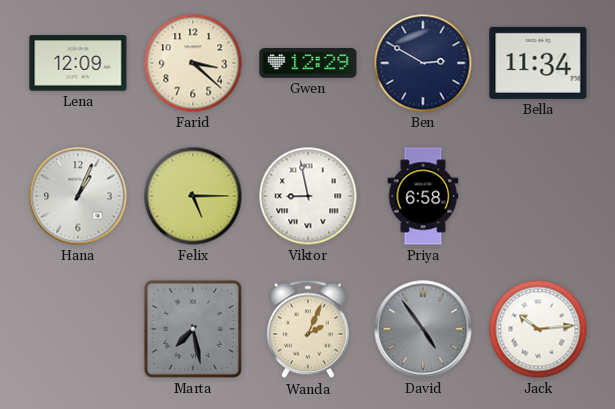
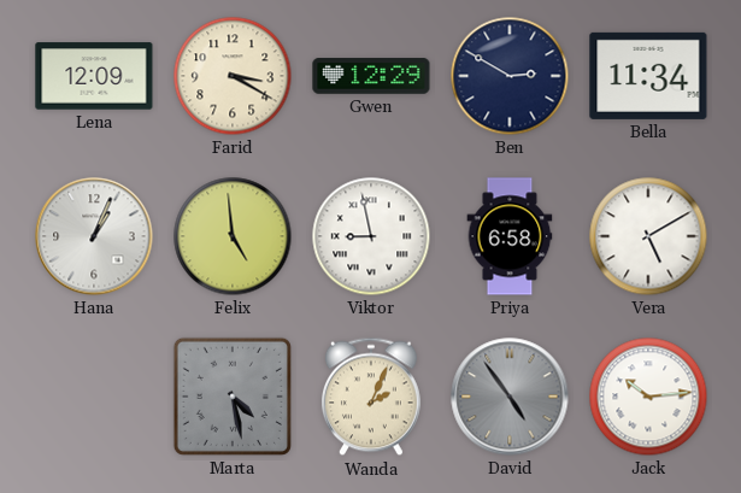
Farid: 3:22 -> 3:20 (233, 76)
Felix: 5:15 -> 4:59 (233, 236)
Vera: none -> 5:10 (648, 236)
Marta: 7:28 -> 4:28 (233, 397)
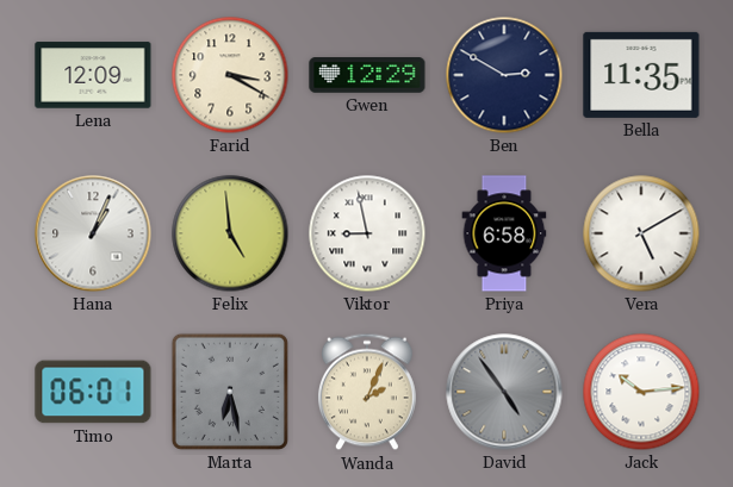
Bella: 11:34 -> 11:35 (641, 75)
Timo: none -> 06:01 (93, 392)
Marta: 4:28 -> 6:28 (230, 392)
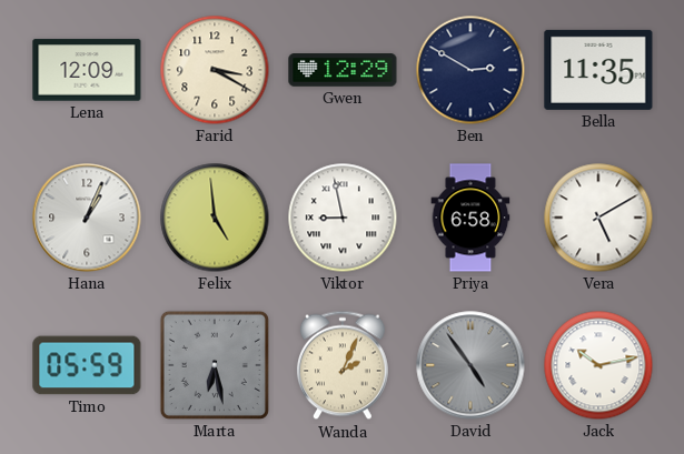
Timo: 06:01 -> 05:59 (87, 365)
Jack: 10:14 -> 10:13 (598, 365)
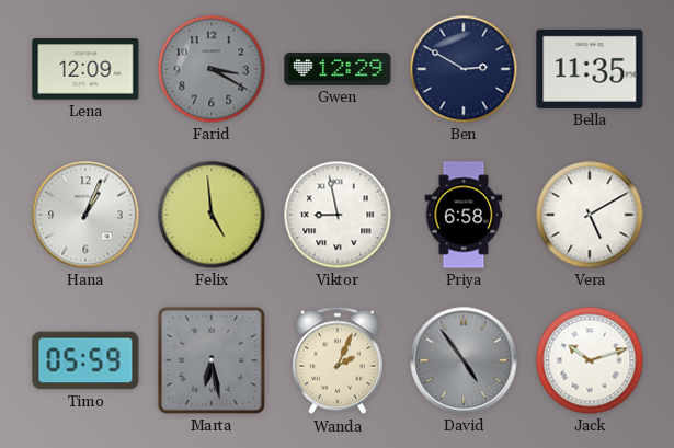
Farid dial: cream -> grey (212, 69)
Jack: 10:13 -> 10:12 (590, 360)
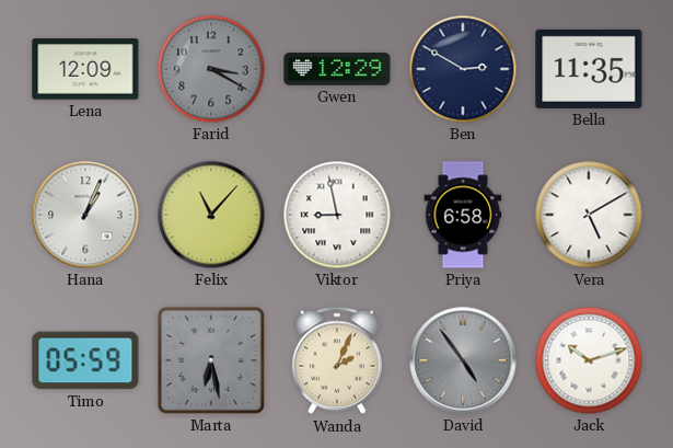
Felix: 4:59 -> 11:07 (211, 215)
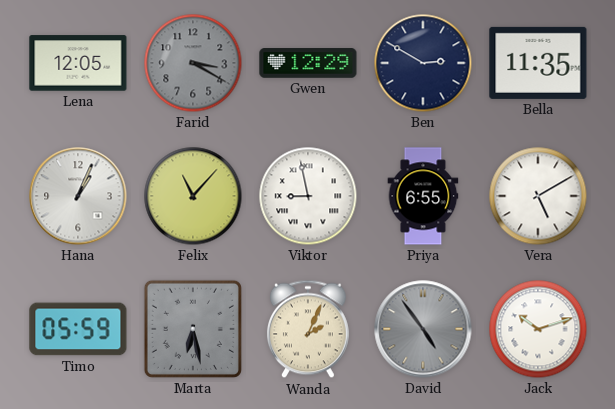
Lena: 12:09 -> 12:05 (78, 63)
Priya: 6:58 -> 6:55 (423, 196)
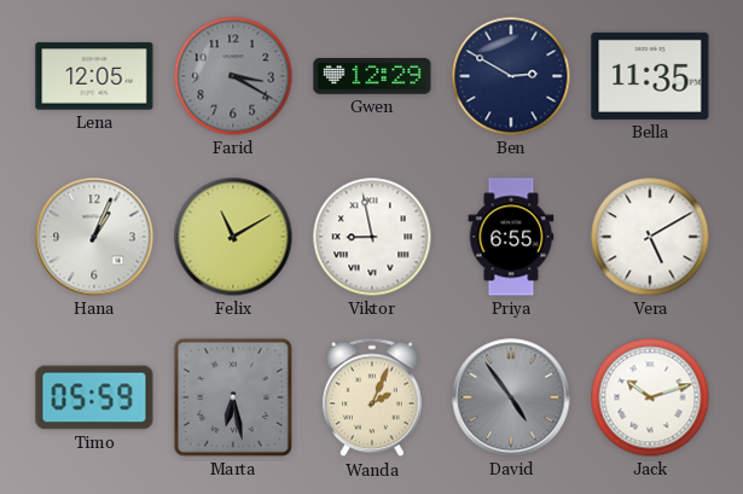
Felix: 11:07 -> 11:10 (233, 237)
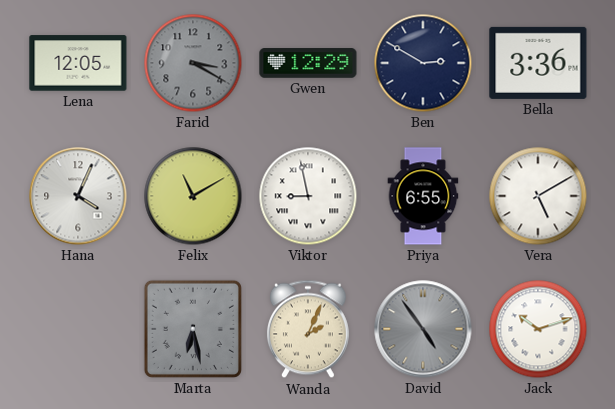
Bella: 11:35 -> 3:36 (538, 63)
Hana: 1:04 -> 4:04 (78, 196)
Timo: 05:59 -> none (94, 397)
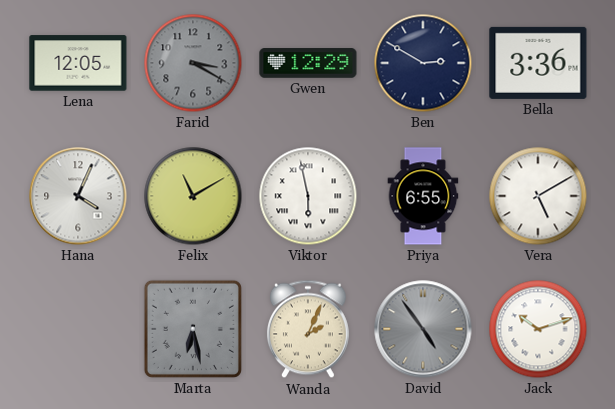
Viktor: 8:58 -> 5:58 (308, 196)
